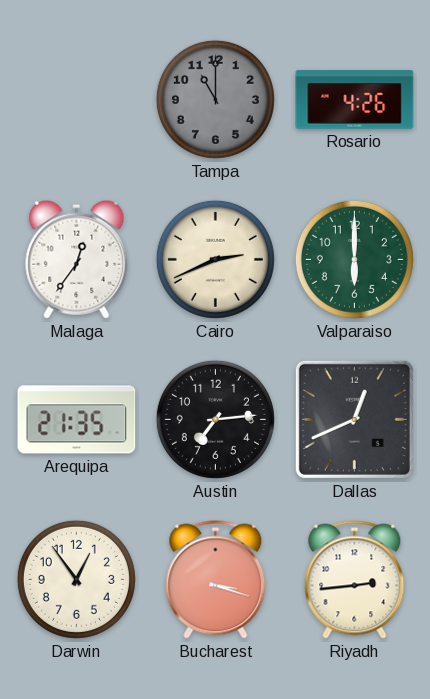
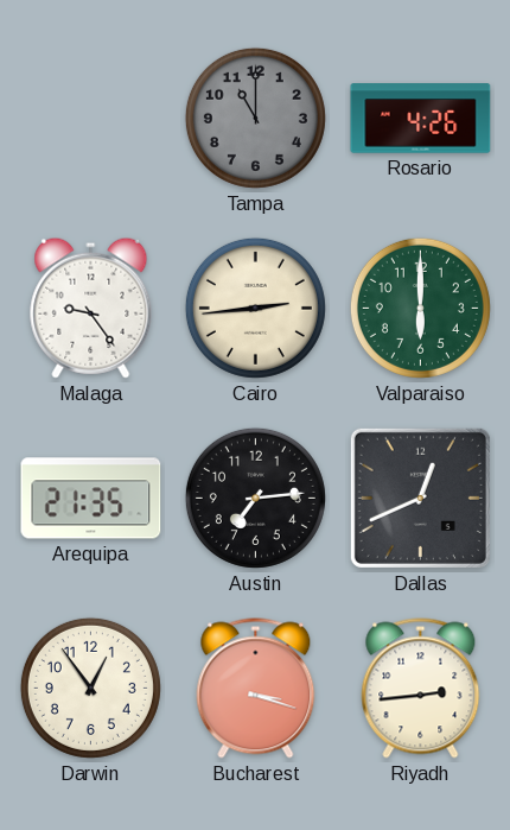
Malaga: 12:36 -> 9:24 (91, 308)
Cairo: 2:41 -> 2:44 (255, 308)
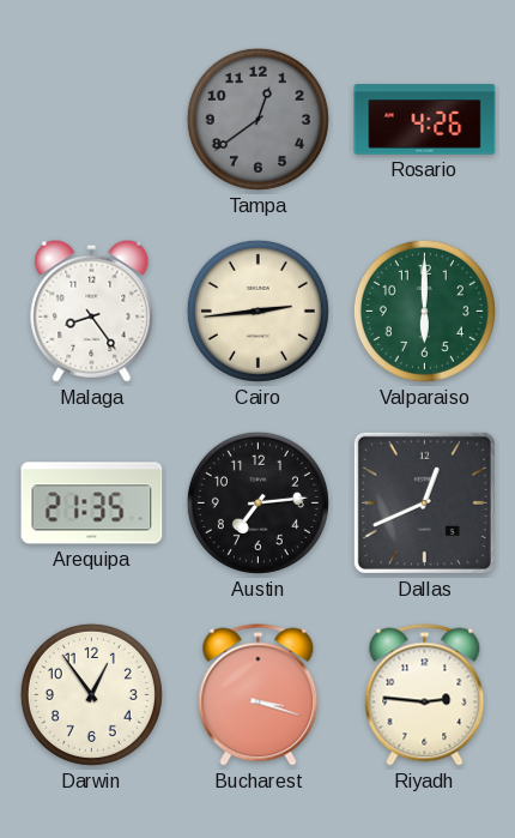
Tampa: 11:00 -> 12:39 (257, 119)
Malaga: 9:24 -> 8:24 (92, 311)
Riyadh: 2:44 -> 2:46 (425, 695)
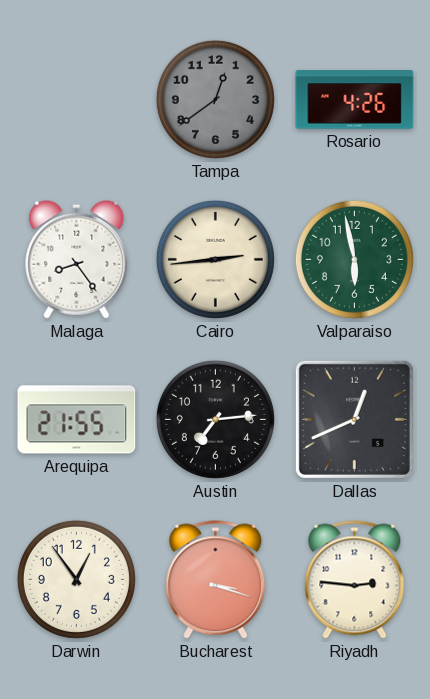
Valparaiso: 6:00 -> 5:58 (354, 259)
Arequipa: 21:35 -> 21:55 (77, 420)
